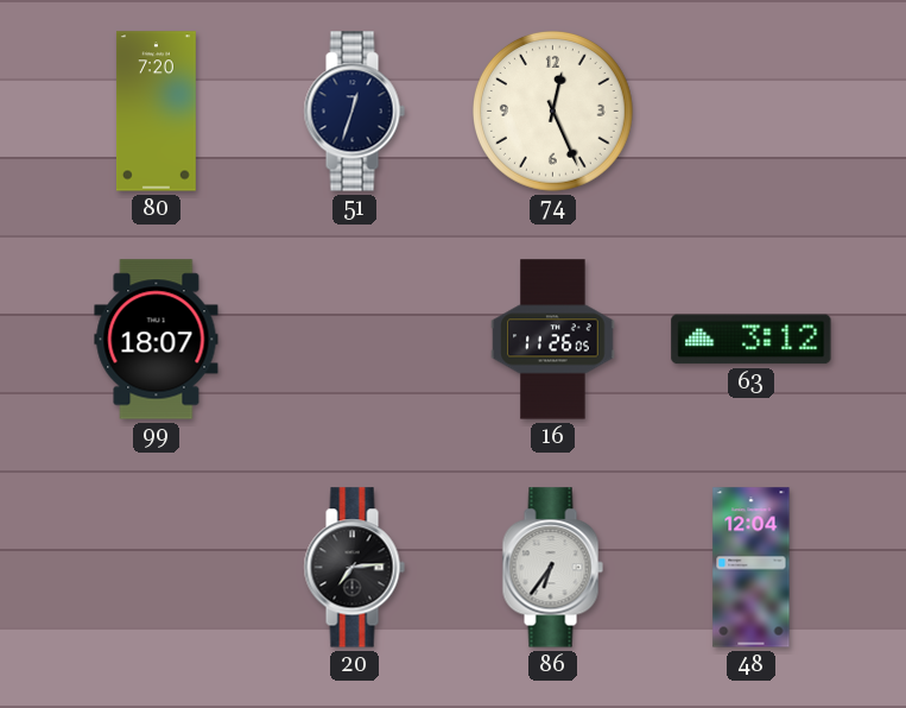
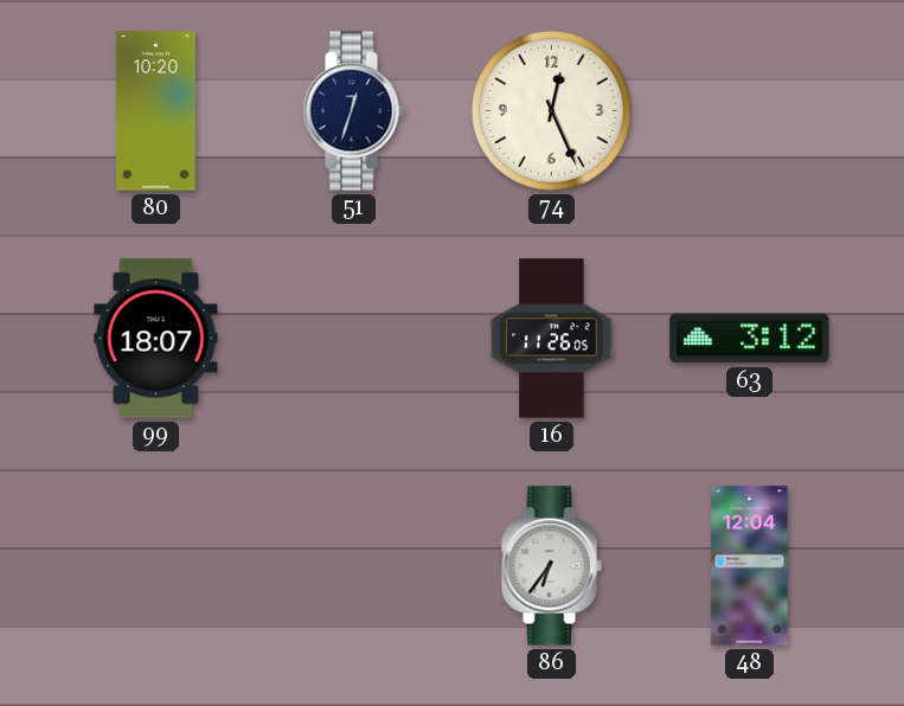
80: 7:20 -> 10:20 (155, 111)
20: 7:14 -> none (354, 568)
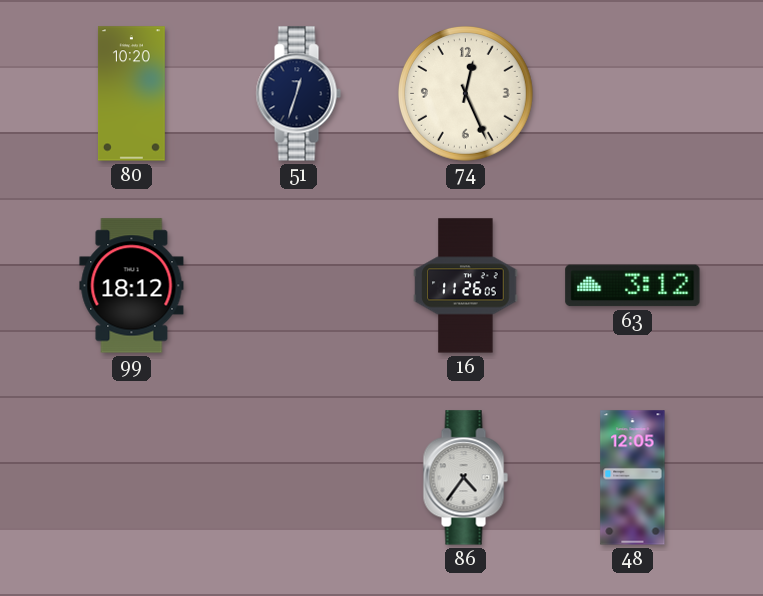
99: 18:07 -> 18:12 (132, 286)
86: 6:36 -> 4:36 (465, 478)
48: 12:04 -> 12:05 (633, 478)
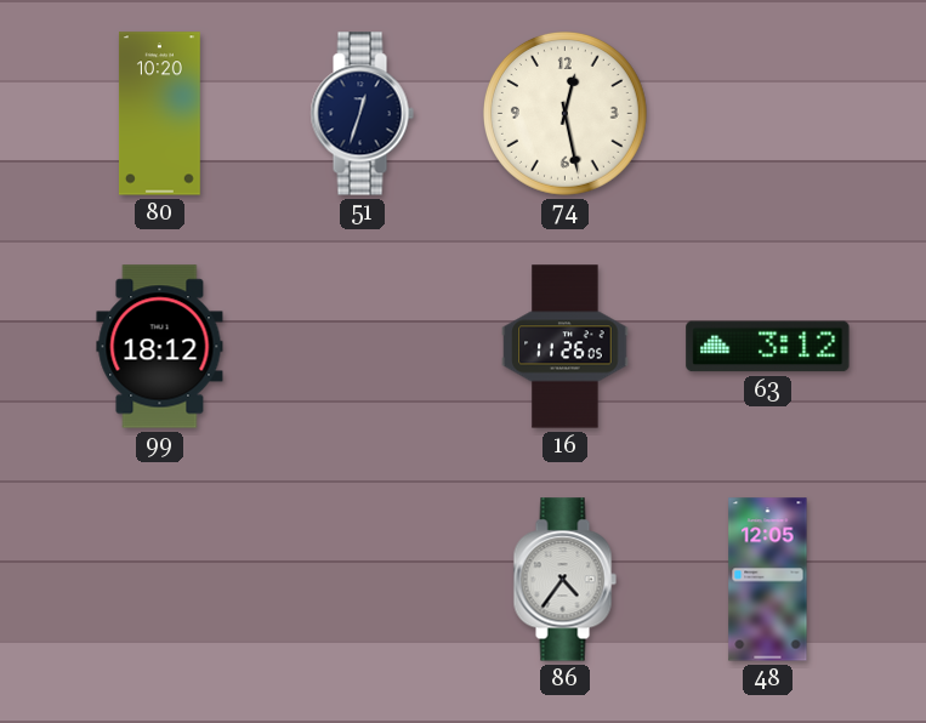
74: 12:26 -> 12:28 (566, 114)
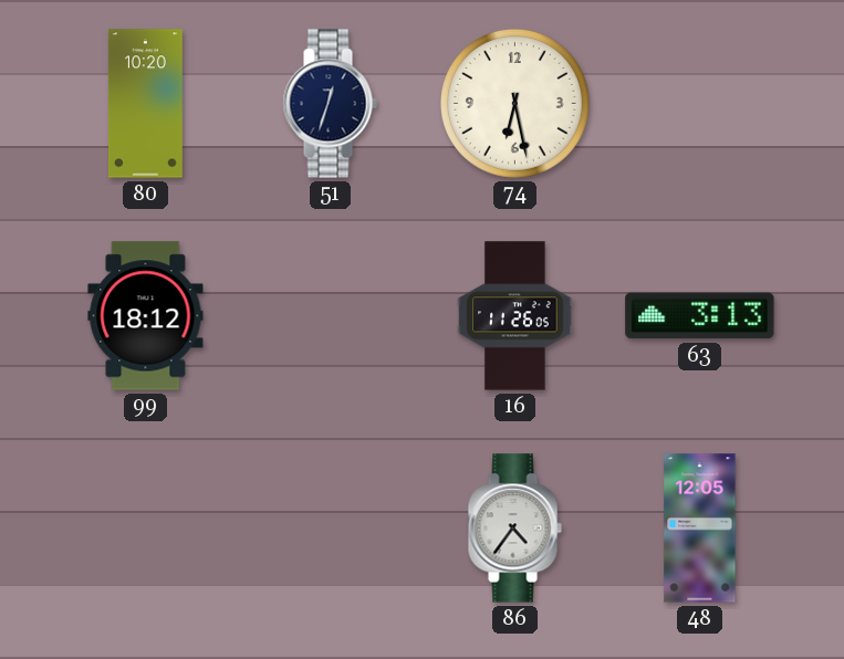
74: 12:28 -> 6:28 (515, 104)
63: 3:12 -> 3:13 (700, 316)
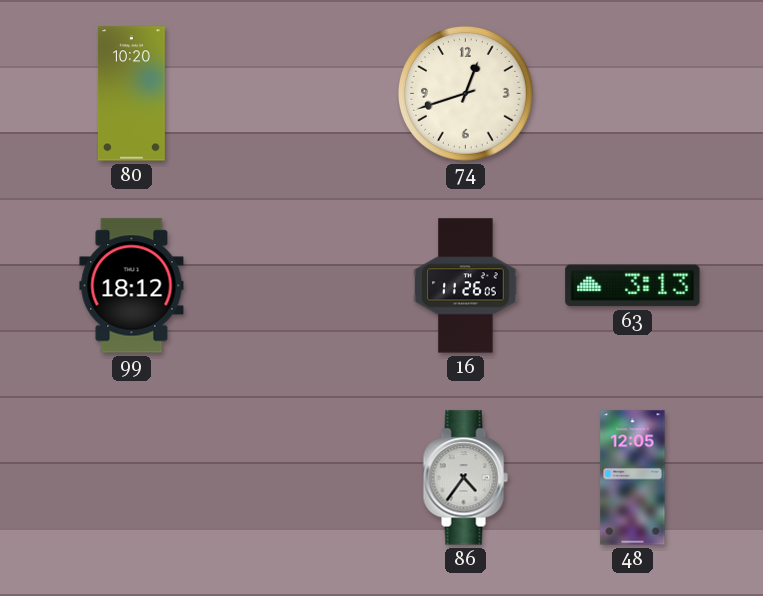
51: 12:33 -> none (330, 104)
74: 6:28 -> 12:42 (466, 94)
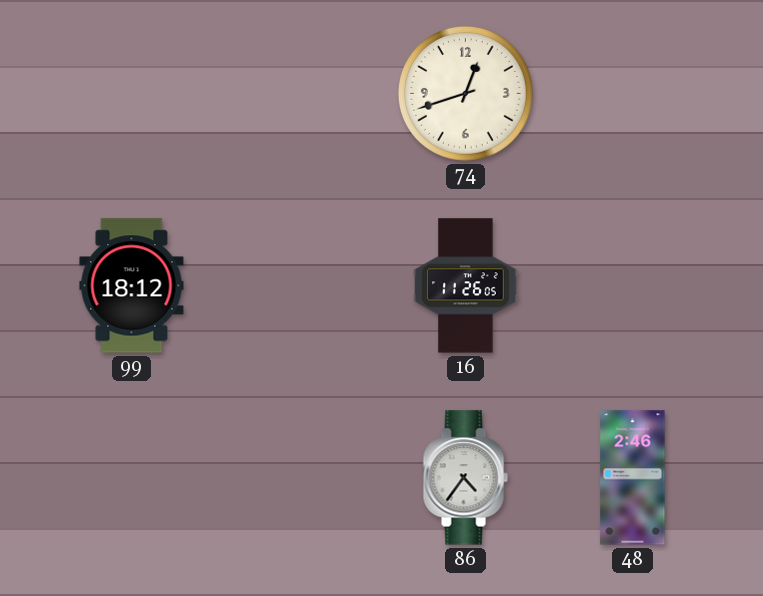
80: 10:20 -> none (131, 94)
63: 3:13 -> none (633, 286)
48: 12:05 -> 2:46 (633, 478)
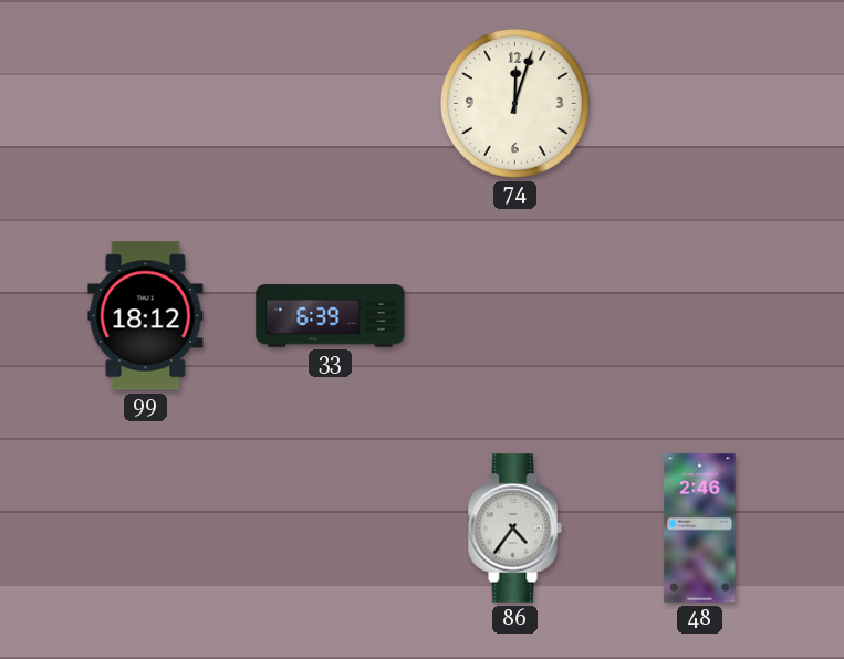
74: 12:42 -> 12:03 (515, 104)
33: none -> 6:39 (331, 316)
16: 11:26 -> none (466, 286)
